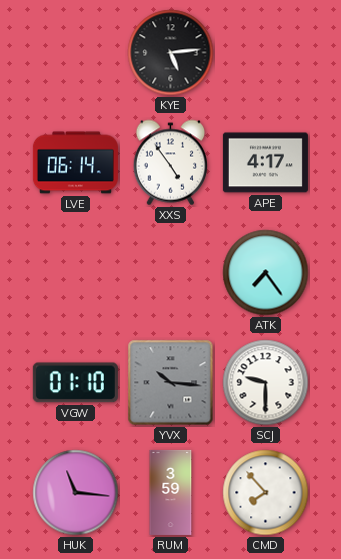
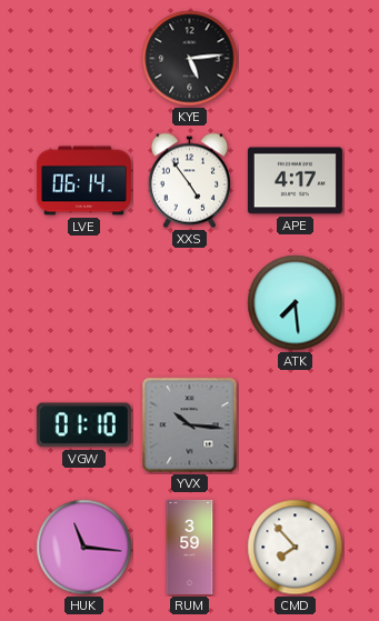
ATK: 7:24 -> 7:29 (296, 303)
SCJ: 9:30 -> none (266, 383)
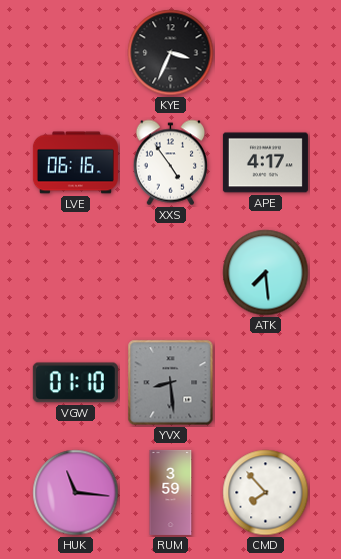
KYE: 5:14 -> 3:34 (171, 53)
LVE: 06:14 -> 06:16 (75, 163)
YVX: 10:16 -> 8:29 (171, 383)
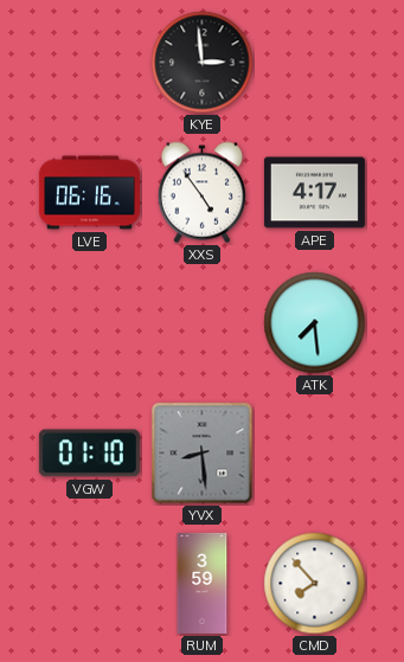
KYE: 3:34 -> 2:59 (203, 63)
HUK: 11:16 -> none (76, 493)
